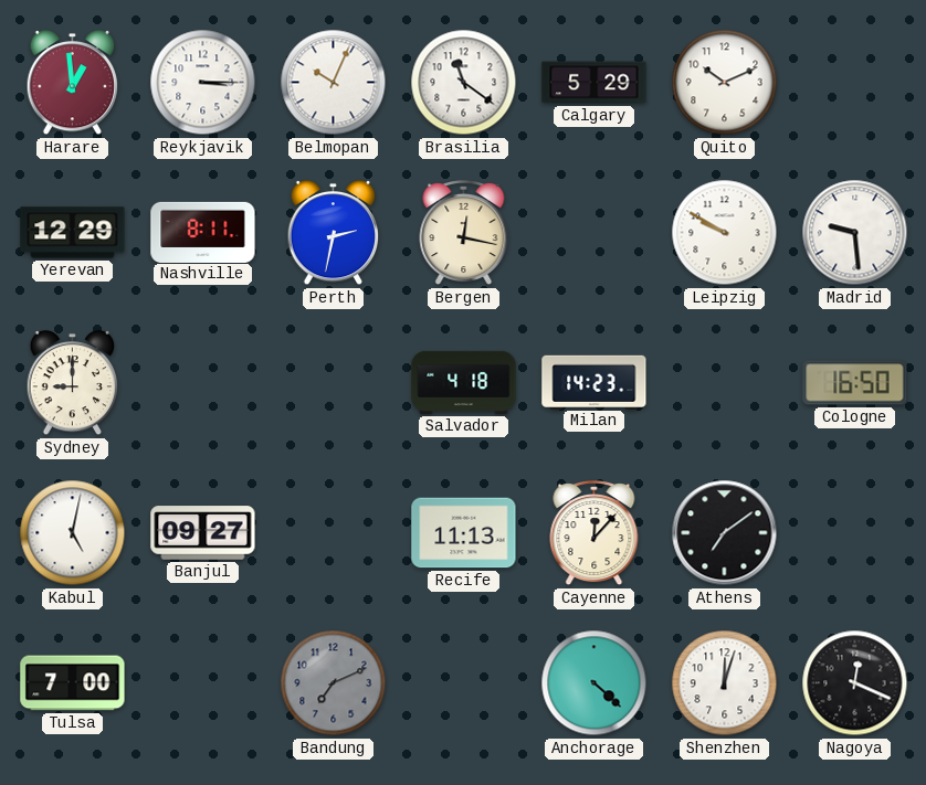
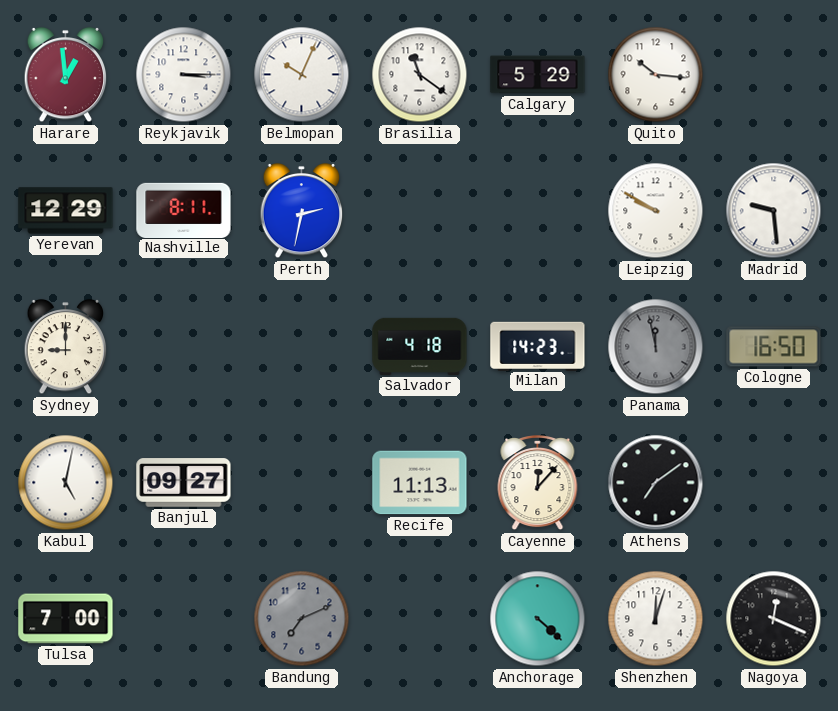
Quito: 10:11 -> 10:16 (656, 75)
Bergen: 12:17 -> none (464, 234)
Panama: none -> 11:58 (656, 347)
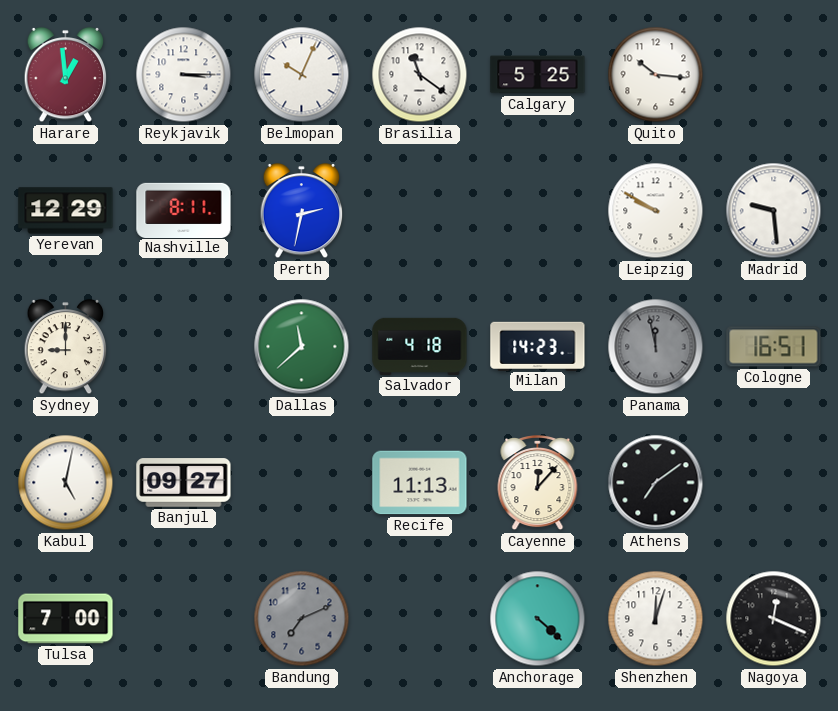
Calgary: 5:29 -> 5:25 (538, 75)
Dallas: none -> 11:38 (302, 347)
Cologne: 16:50 -> 16:51 (774, 347)
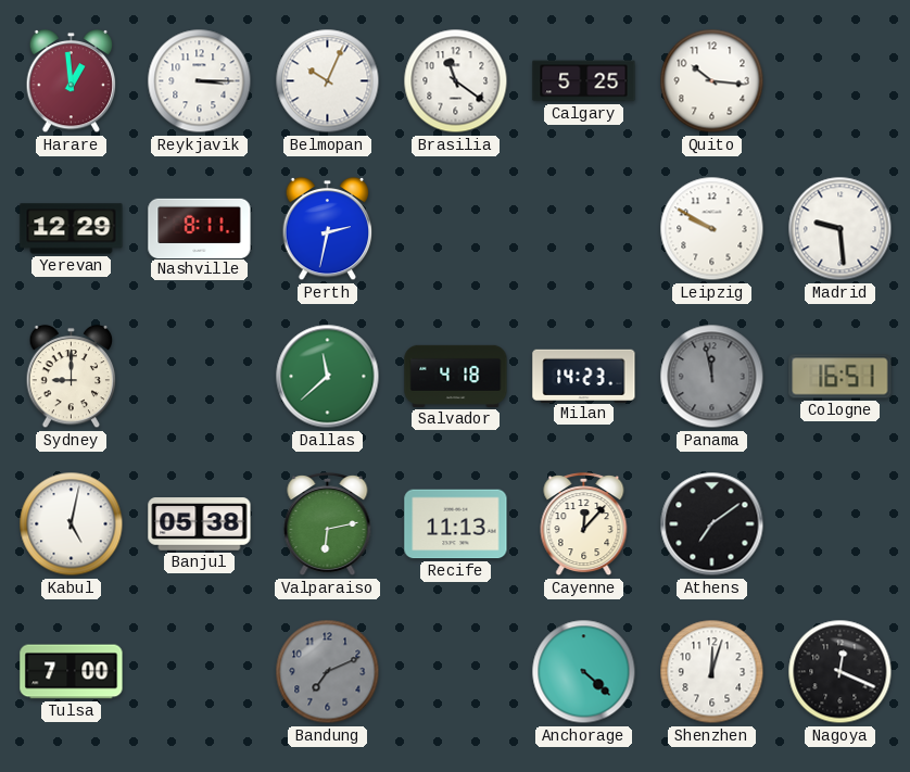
Banjul: 09:27 -> 05:38 (200, 524)
Valparaiso: none -> 6:13 (328, 526)
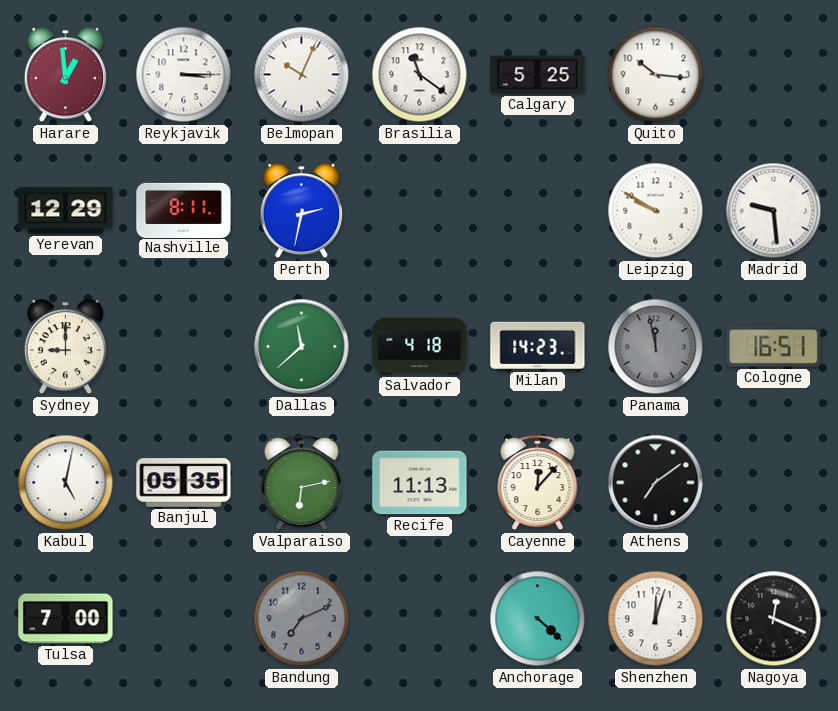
Banjul: 05:38 -> 05:35 (184, 483)
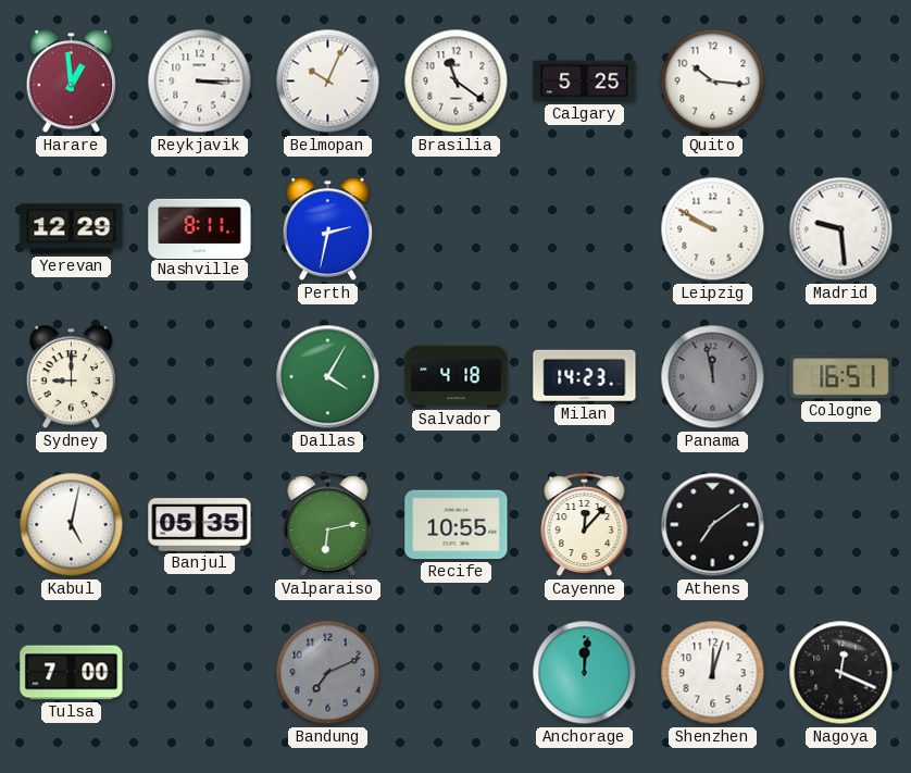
Dallas: 11:38 -> 4:05 (328, 377)
Recife: 11:13 -> 10:55 (457, 525)
Anchorage: 4:22 -> 12:01 (585, 673)
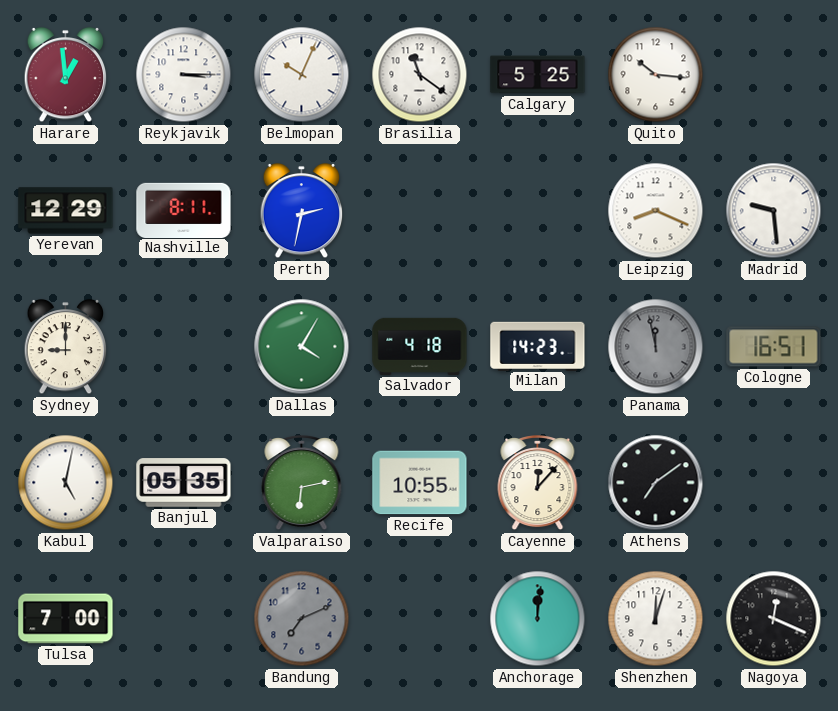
Leipzig: 9:50 -> 8:19 (656, 211)
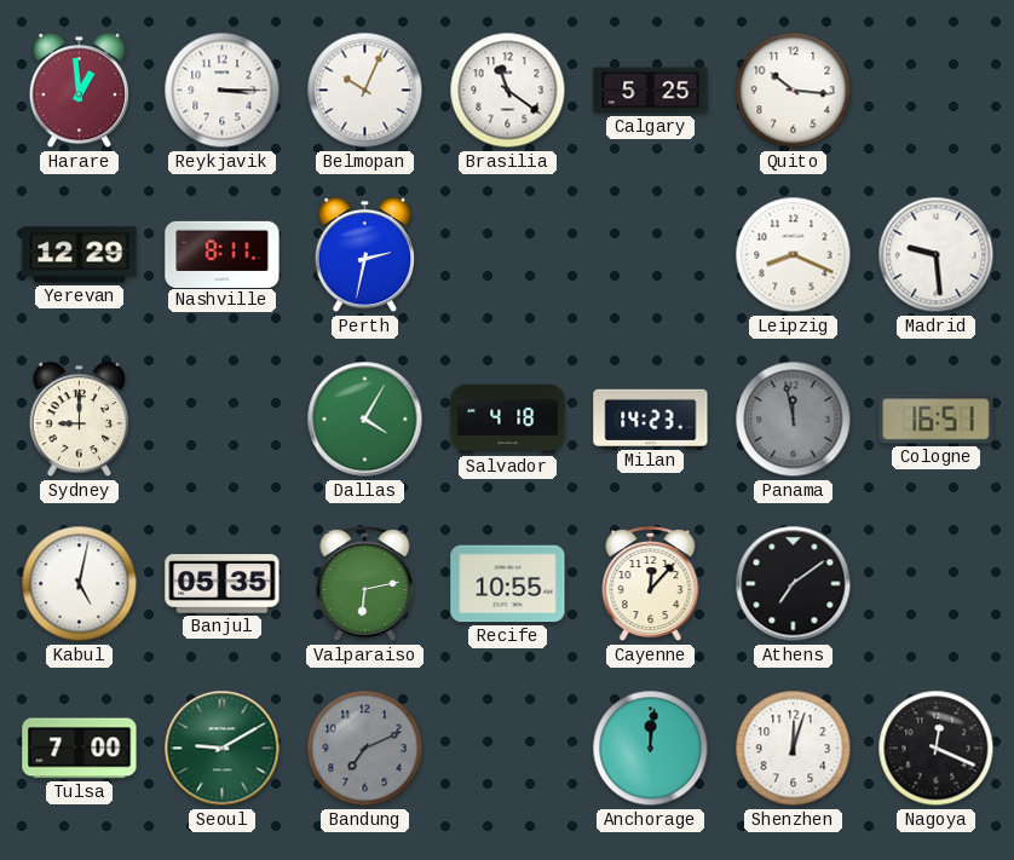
Seoul: none -> 9:10 (223, 749)
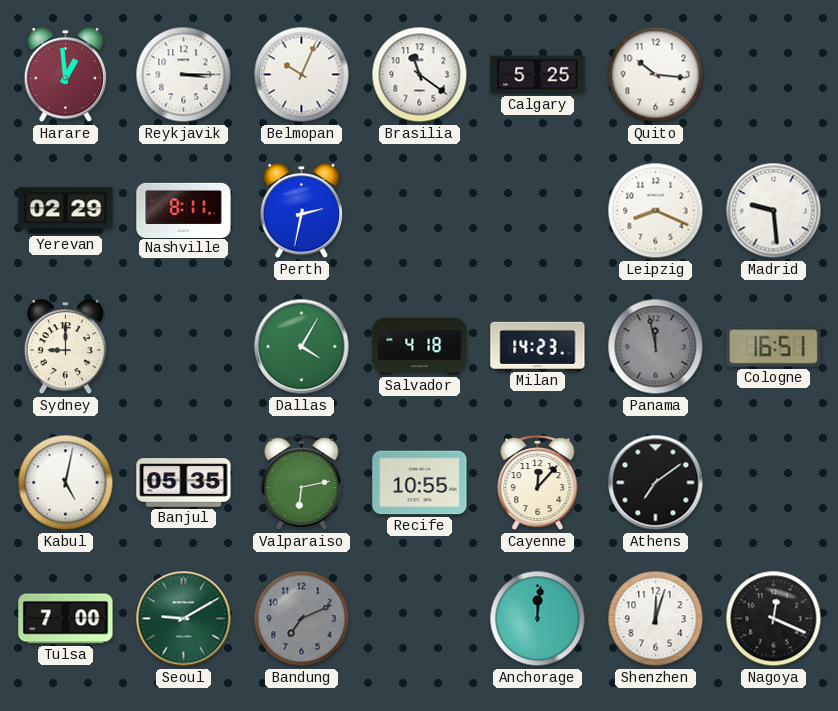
Yerevan: 12:29 -> 02:29 (66, 211)
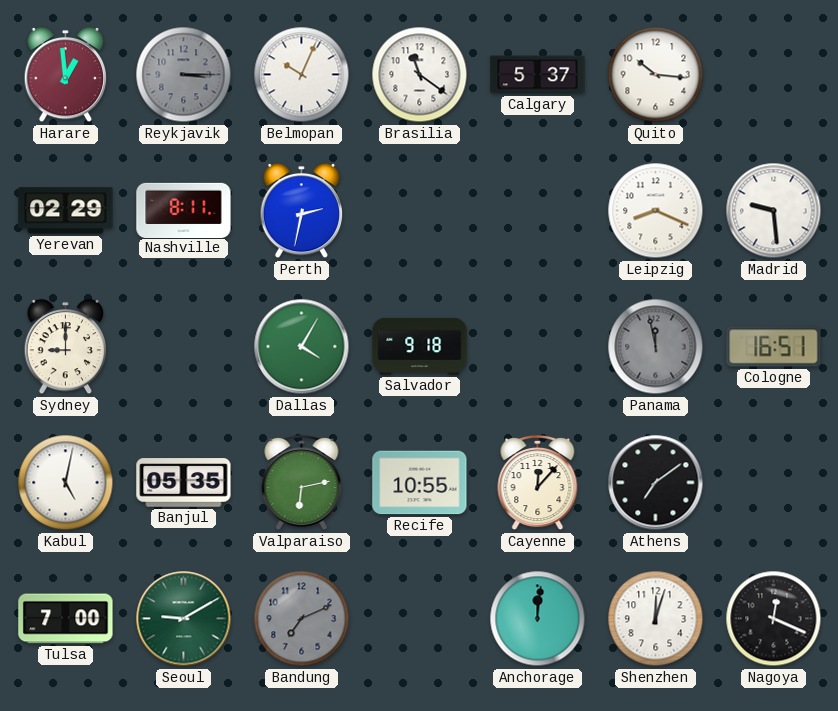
Reykjavik dial: white -> grey (184, 75)
Calgary: 5:25 -> 5:37 (538, 75)
Salvador: 4:18 -> 9:18 (420, 346)
Milan: 14:23 -> none (538, 346)
